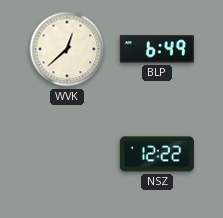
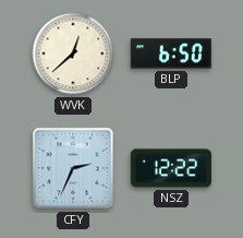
BLP: 6:49 -> 6:50 (171, 53)
CFY: none -> 2:34 (73, 168)
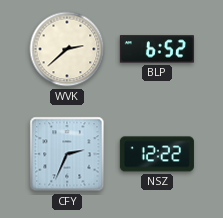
WVK: 12:38 -> 2:38 (67, 49)
BLP: 6:50 -> 6:52 (157, 49)
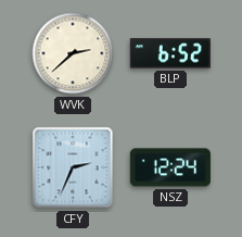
NSZ: 12:22 -> 12:24 (170, 167)
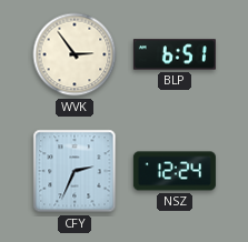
WVK: 2:38 -> 2:54 (75, 54)
BLP: 6:52 -> 6:51 (175, 54)
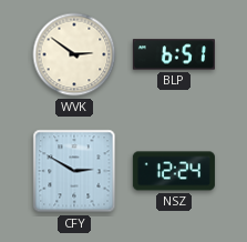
WVK: 2:54 -> 2:51 (74, 54)
CFY: 2:34 -> 2:50 (74, 171)
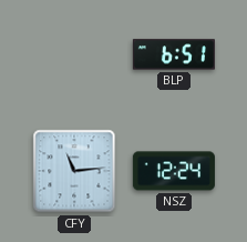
WVK: 2:51 -> none (74, 54)
CFY: 2:50 -> 11:14 (74, 171)
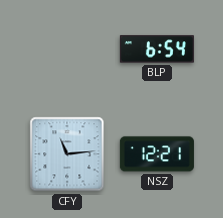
BLP: 6:51 -> 6:54 (157, 49)
NSZ: 12:24 -> 12:21 (157, 154)
